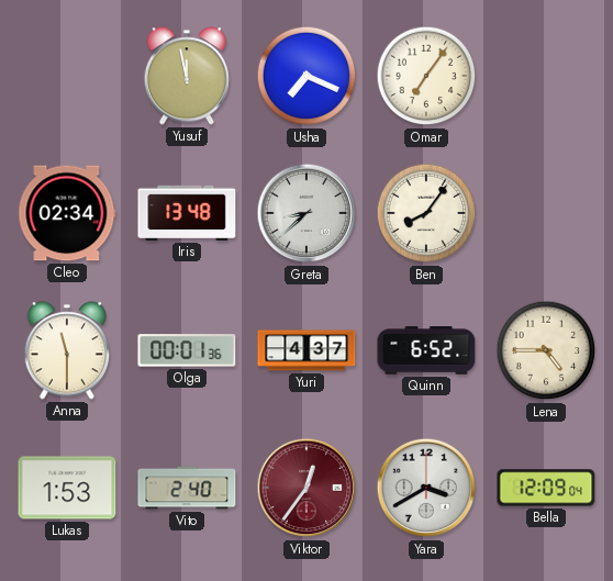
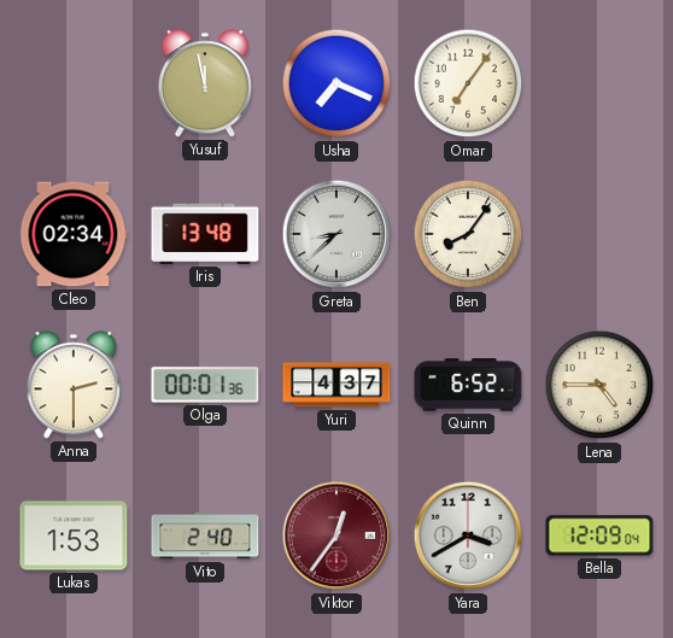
Anna: 11:30 -> 2:30 (72, 385)
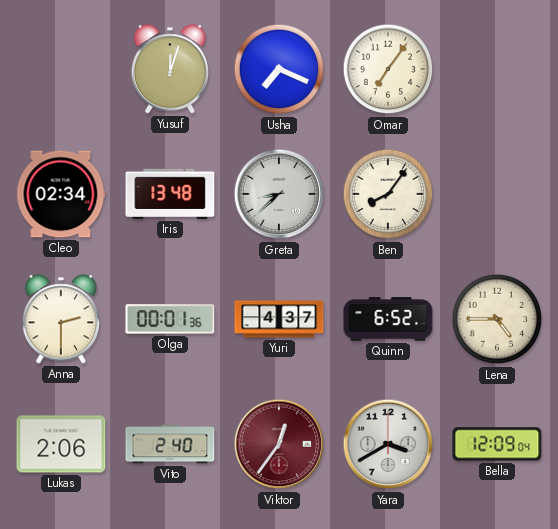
Yusuf: 11:58 -> 12:03 (169, 69)
Lukas: 1:53 -> 2:06 (61, 444)
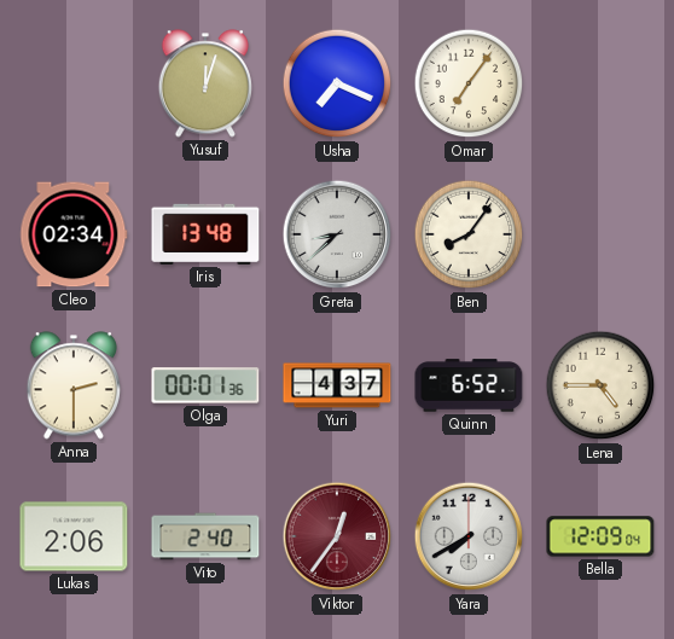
Yara: 3:40 -> 7:40 (469, 536)
